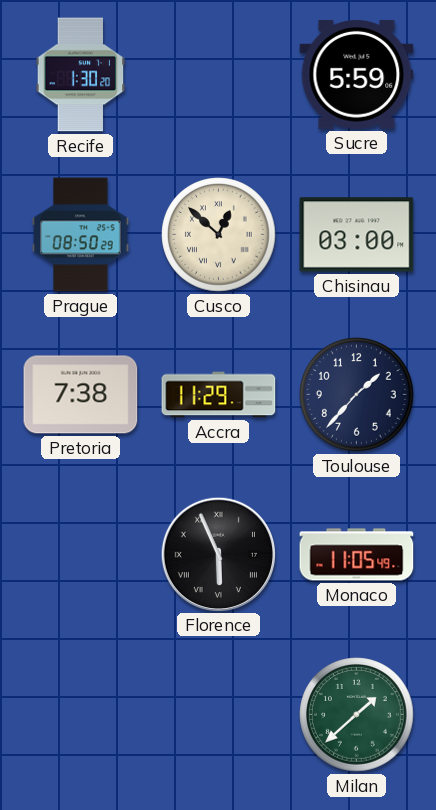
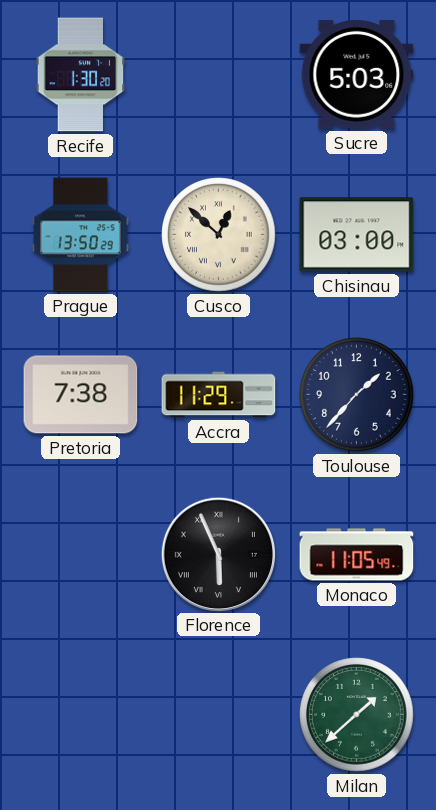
Sucre: 5:59 -> 5:03 (357, 74)
Prague: 08:50 -> 13:50 (81, 235)
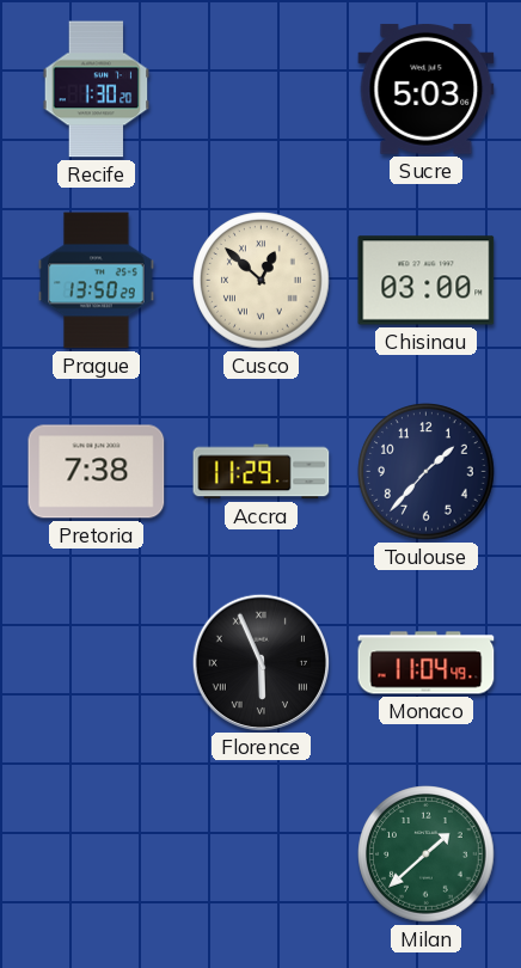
Monaco: 11:05 -> 11:04 (427, 663)
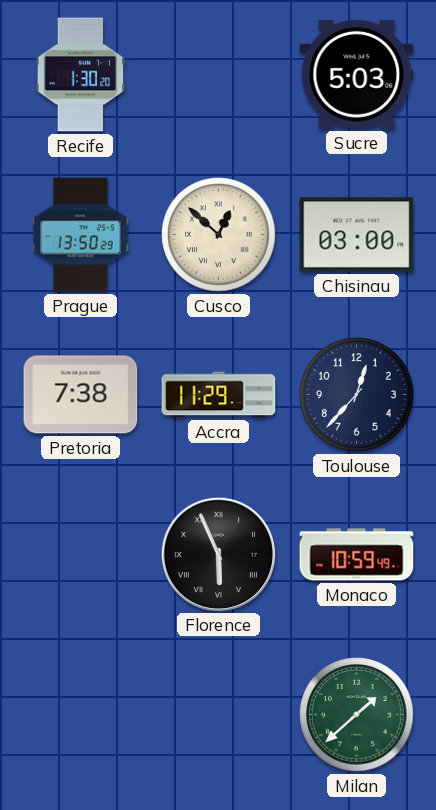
Toulouse: 1:37 -> 12:37 (357, 395)
Monaco: 11:04 -> 10:59 (357, 555)
